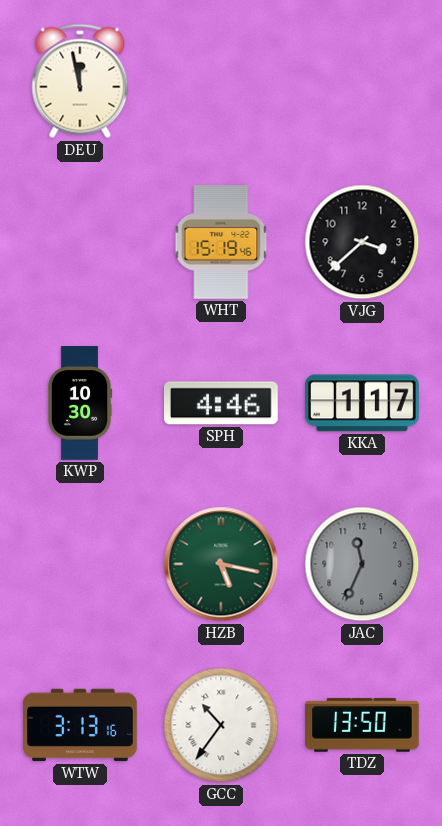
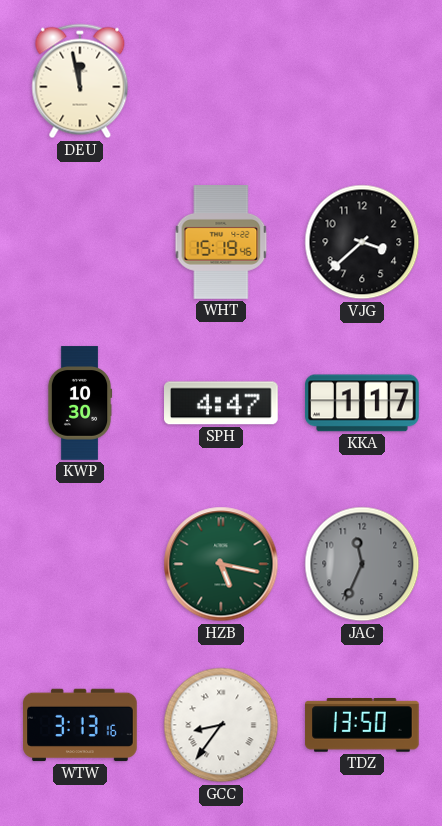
SPH: 4:46 -> 4:47 (222, 403)
GCC: 10:36 -> 8:36 (221, 725)
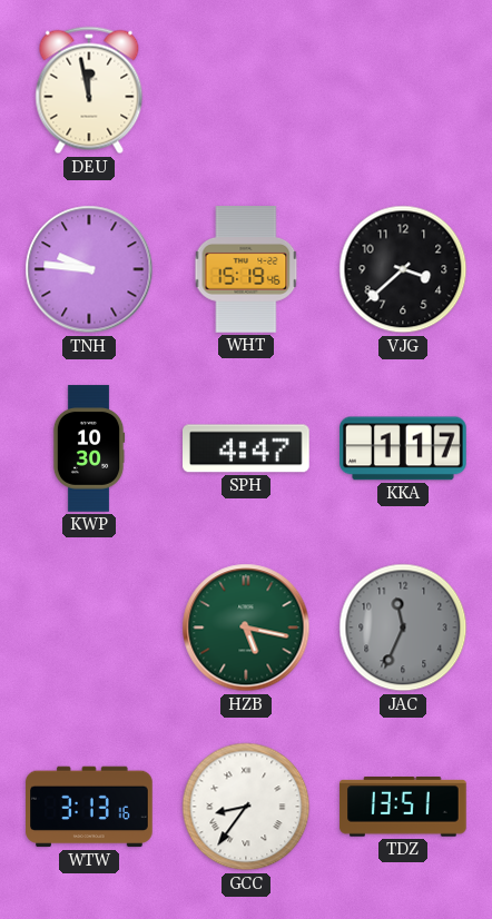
TNH: none -> 9:46 (89, 269)
TDZ: 13:50 -> 13:51 (403, 807)
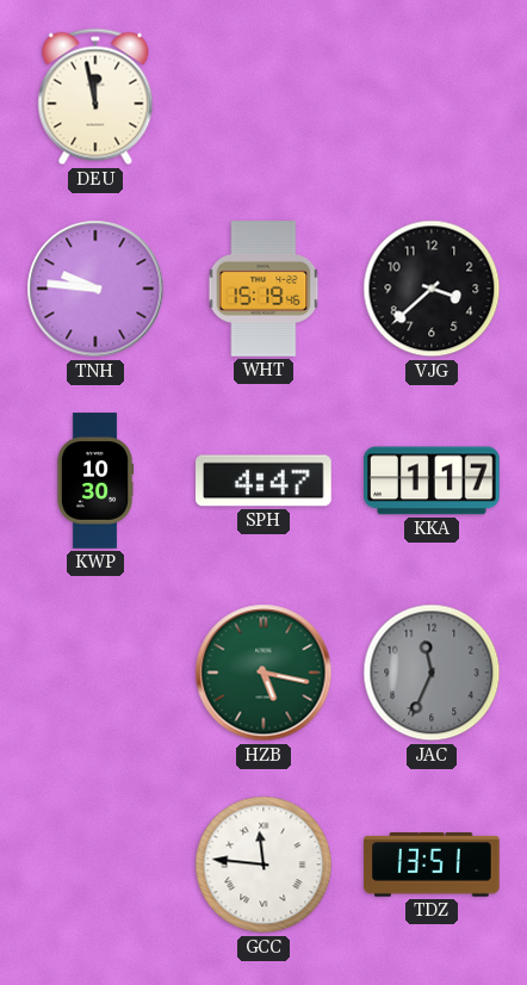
WTW: 3:13 -> none (89, 807)
GCC: 8:36 -> 11:46 (263, 865)
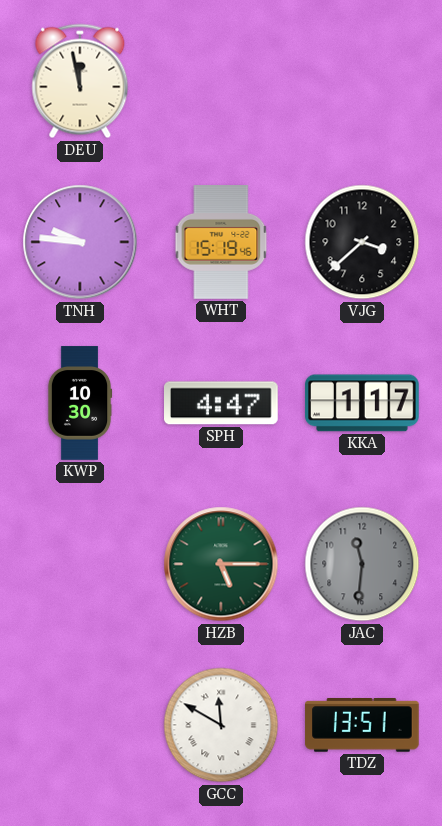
HZB: 5:17 -> 5:15 (221, 564)
JAC: 11:34 -> 11:31 (362, 564)
GCC: 11:46 -> 11:50 (221, 725)
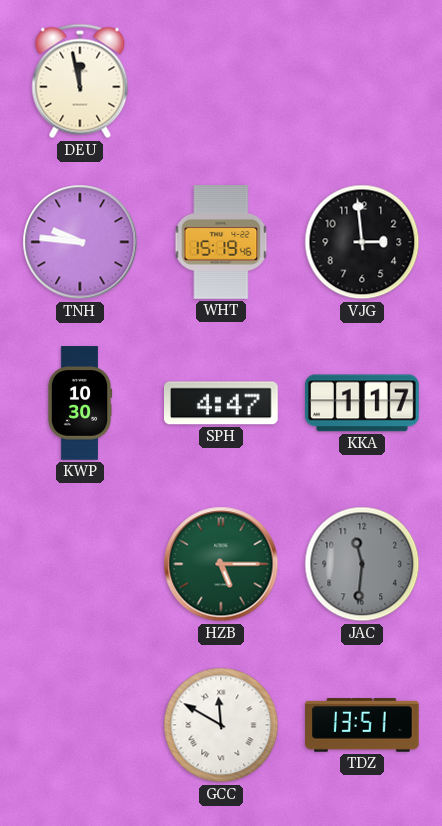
VJG: 3:38 -> 2:59 (362, 242)
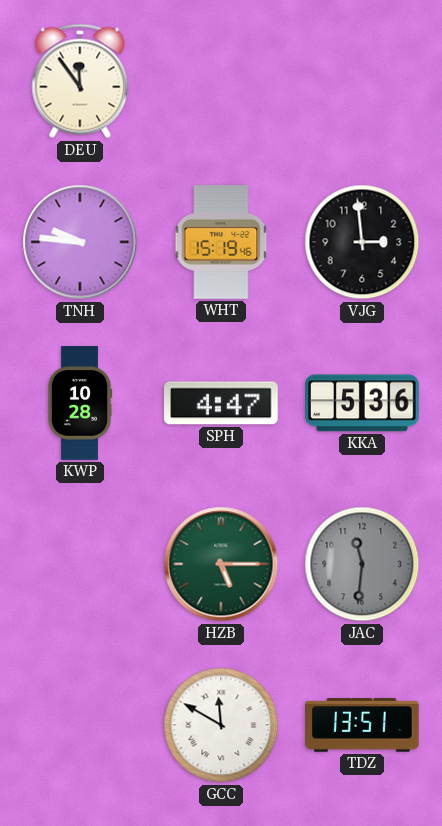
DEU: 11:58 -> 11:54 (80, 81)
KWP: 10:30 -> 10:28 (80, 403)
KKA: 1:17 -> 5:36 (362, 403)
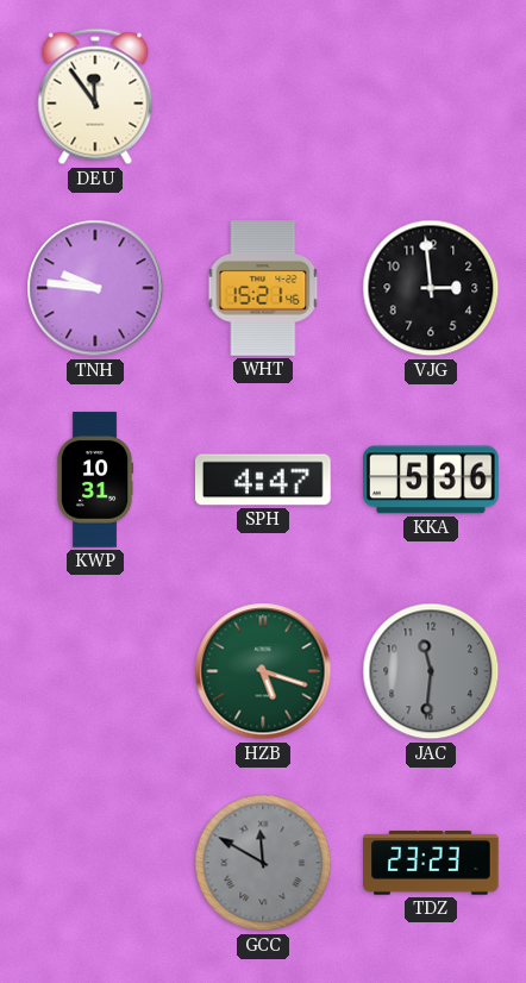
WHT: 15:19 -> 15:21 (263, 288)
KWP: 10:28 -> 10:31 (95, 480)
HZB: 5:15 -> 5:18 (263, 671)
GCC dial: white -> grey (263, 863)
TDZ: 13:51 -> 23:23 (431, 863)
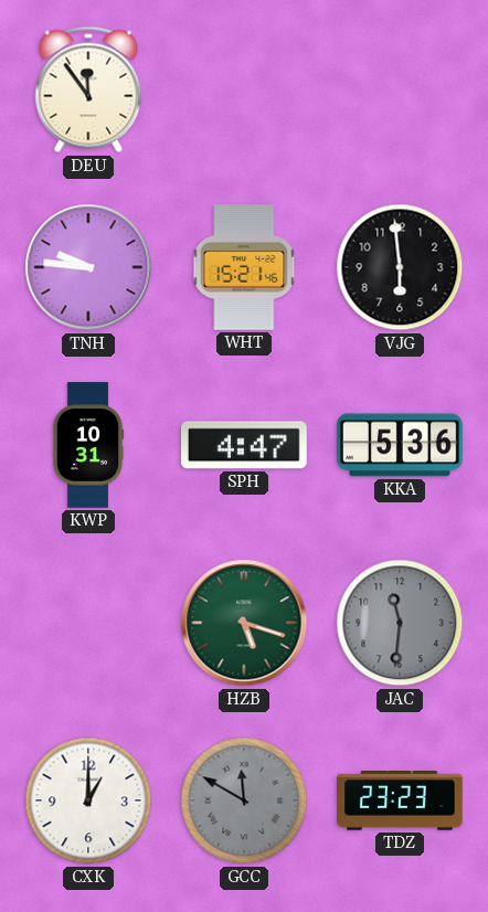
VJG: 2:59 -> 5:59 (400, 267)
CXK: none -> 1:00 (88, 800)
